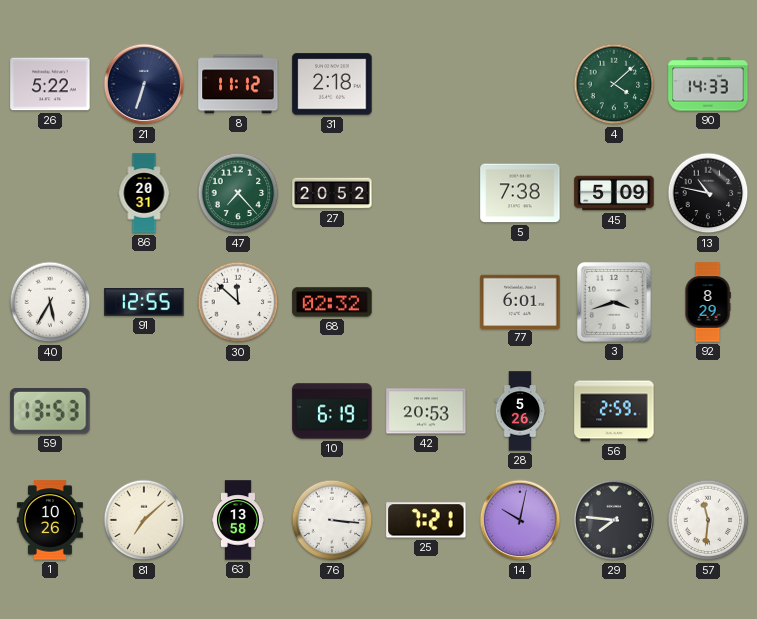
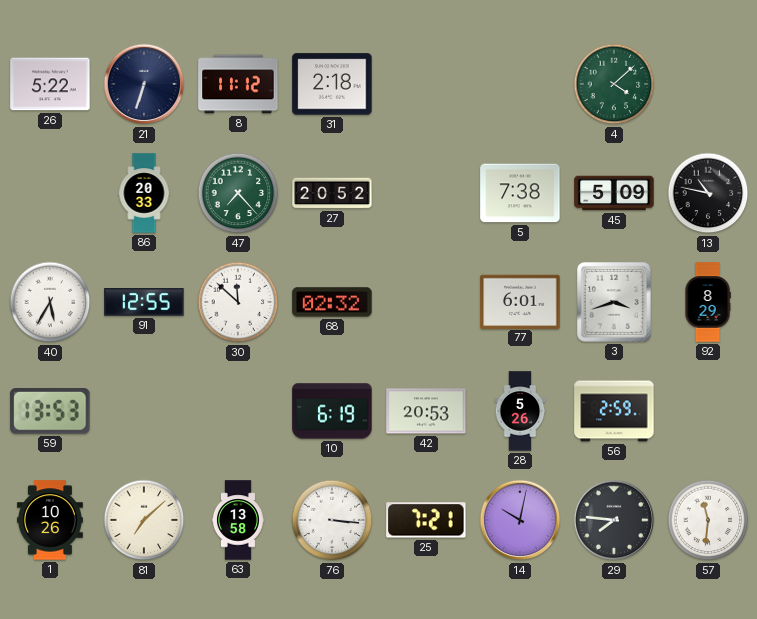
90: 14:33 -> none (708, 84)
86: 20:31 -> 20:33 (144, 193)
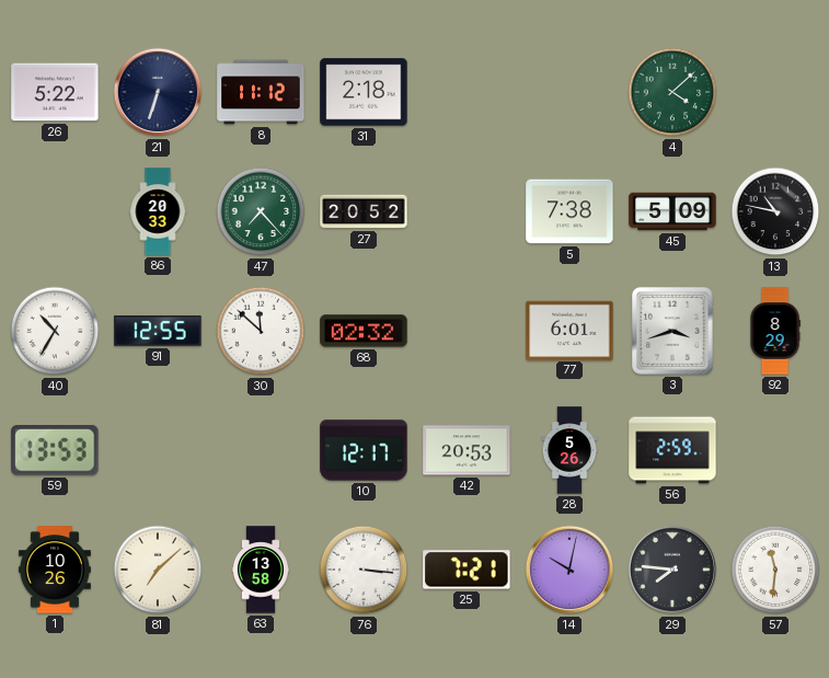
40: 5:35 -> 10:35 (55, 331)
10: 6:19 -> 12:17 (364, 450)
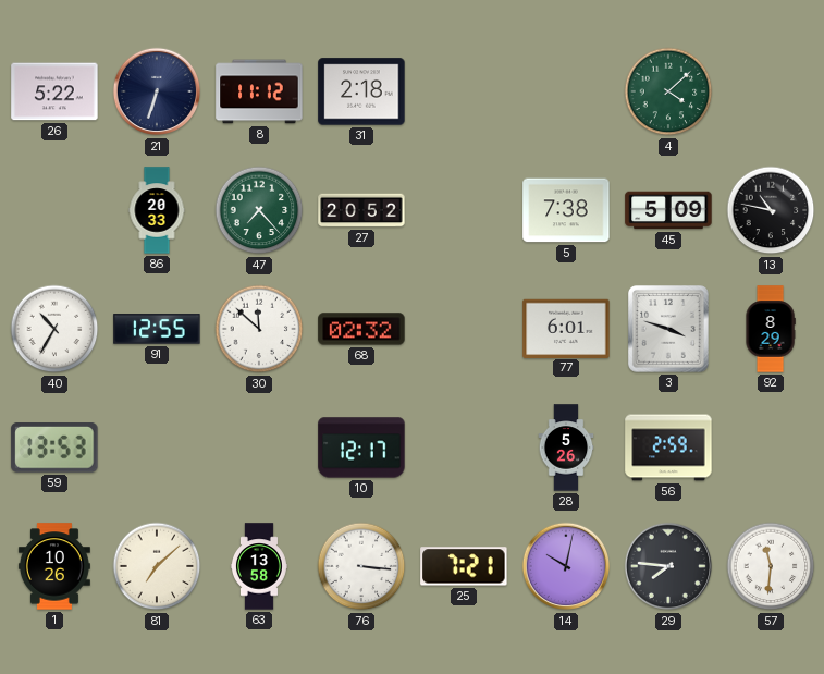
3: 3:42 -> 3:48 (668, 330)
42: 20:53 -> none (467, 450)
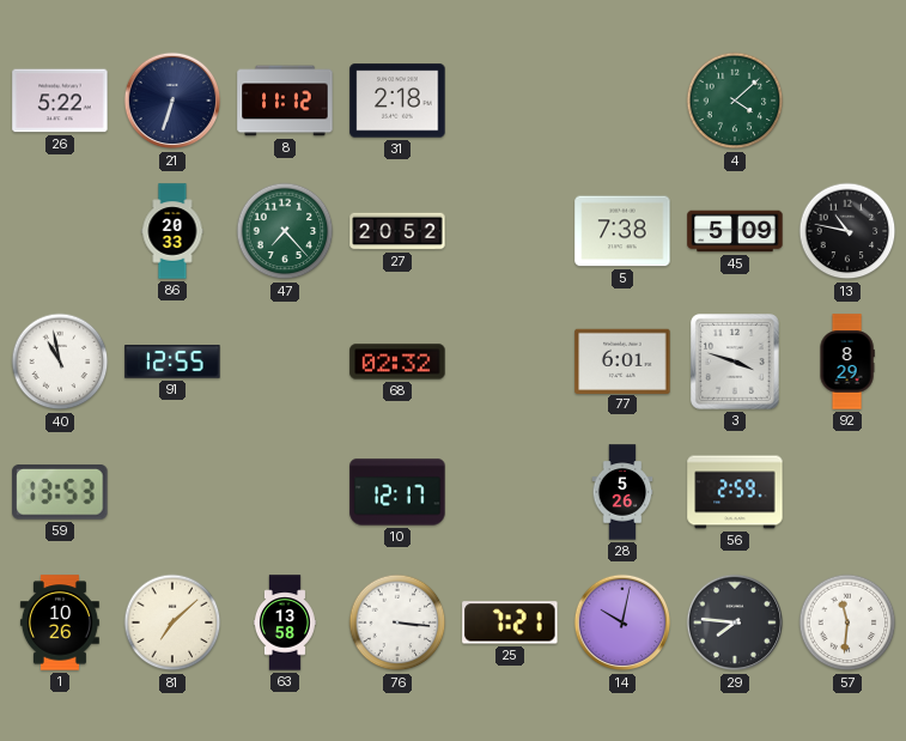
40: 10:35 -> 10:58 (60, 362)
30: 11:52 -> none (259, 329)
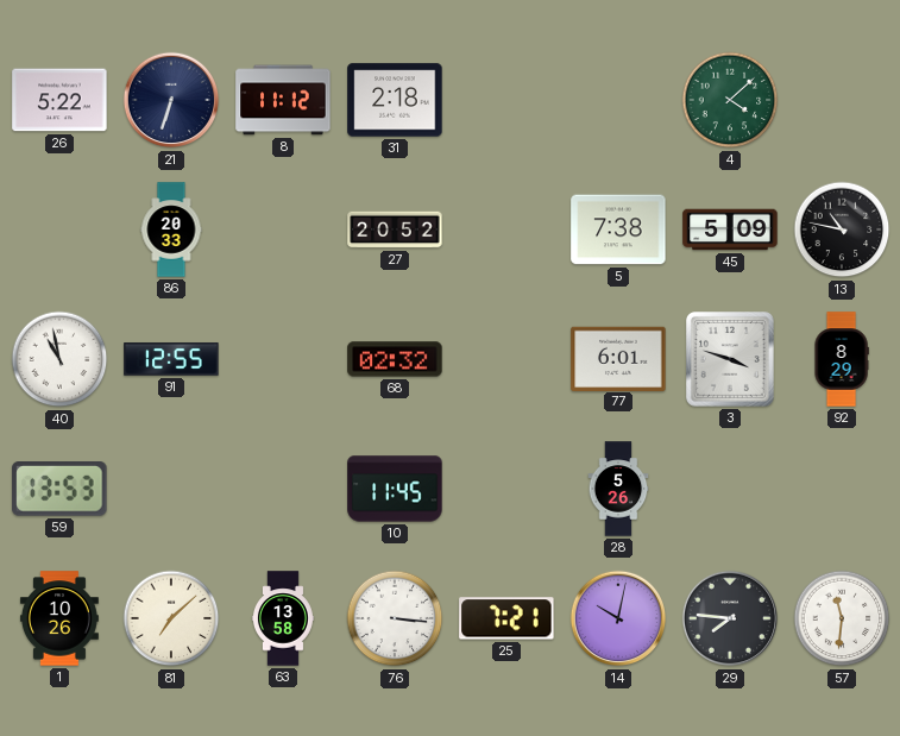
47: 7:23 -> none (285, 231)
10: 12:17 -> 11:45 (395, 489)
56: 2:59 -> none (735, 492)
